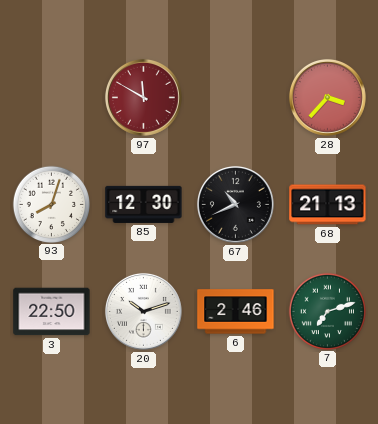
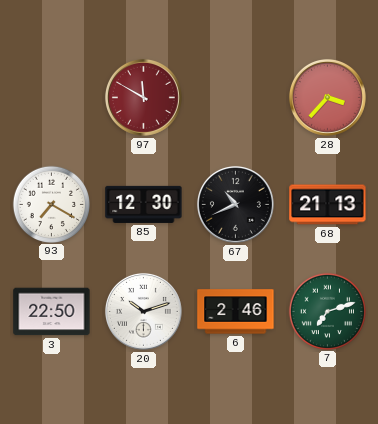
93: 8:03 -> 7:20 (51, 204)
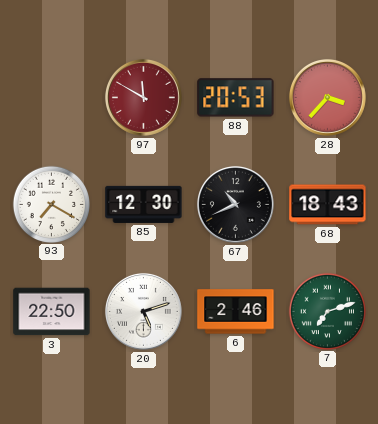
88: none -> 20:53 (236, 98)
68: 21:13 -> 18:43 (328, 205)
20: 10:12 -> 5:12 (143, 311)
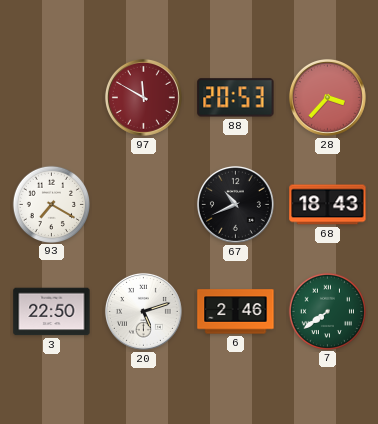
85: 12:30 -> none (144, 204)
7: 7:12 -> 7:39 (327, 311)
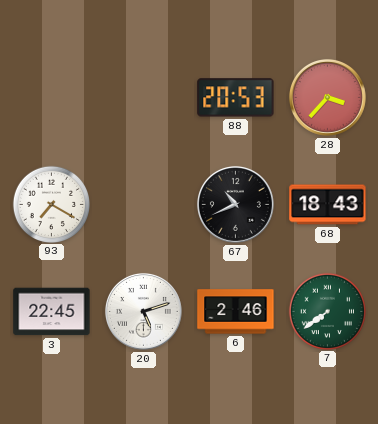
97: 11:50 -> none (143, 97)
3: 22:50 -> 22:45 (52, 312)
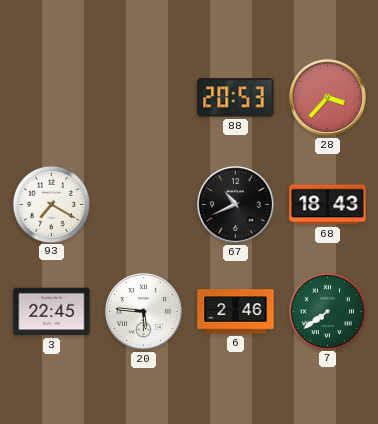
20: 5:12 -> 5:46 (143, 311)
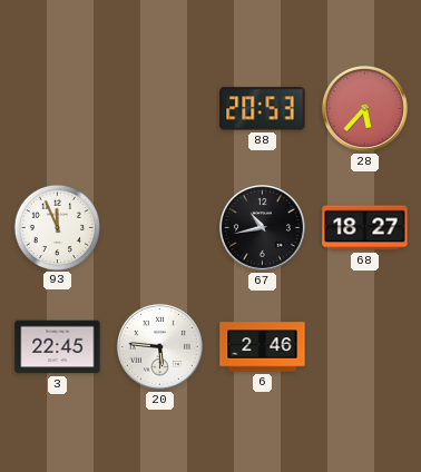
28: 3:37 -> 5:37 (364, 108)
93: 7:20 -> 11:56 (57, 227)
67: 10:41 -> 10:43 (262, 227)
68: 18:43 -> 18:27 (365, 228)
7: 7:39 -> none (327, 311)
